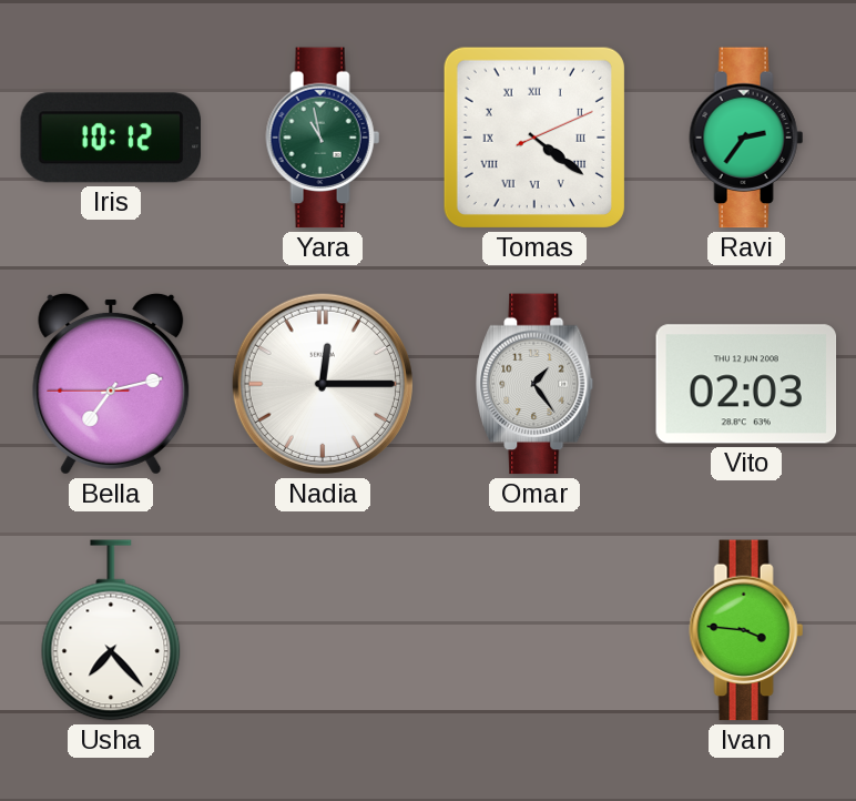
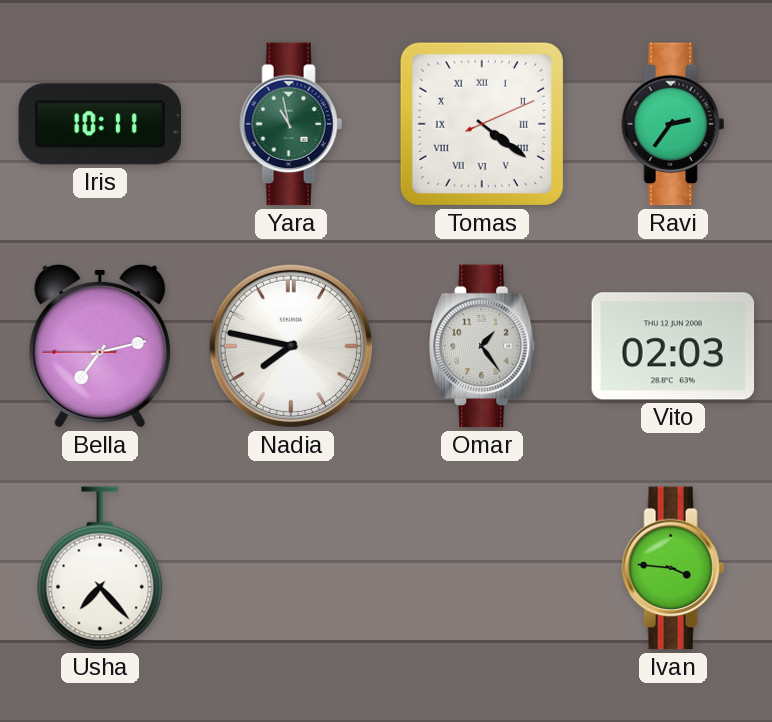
Iris: 10:12 -> 10:11 (100, 124)
Nadia: 12:15 -> 7:47 (291, 346)
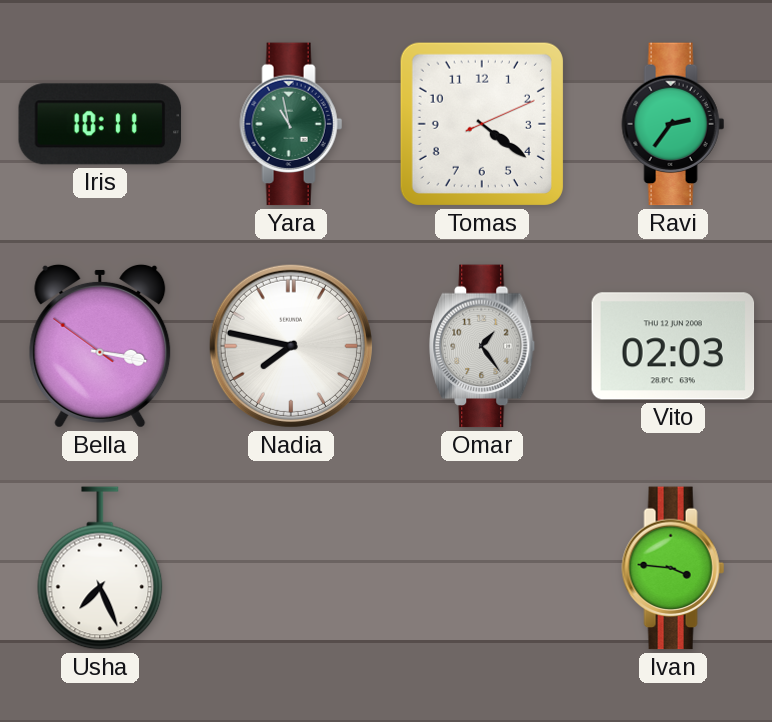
Tomas numerals: Roman -> Arabic (482, 124)
Bella: 7:12 -> 3:16 (100, 346)
Usha: 7:23 -> 7:26 (100, 568)
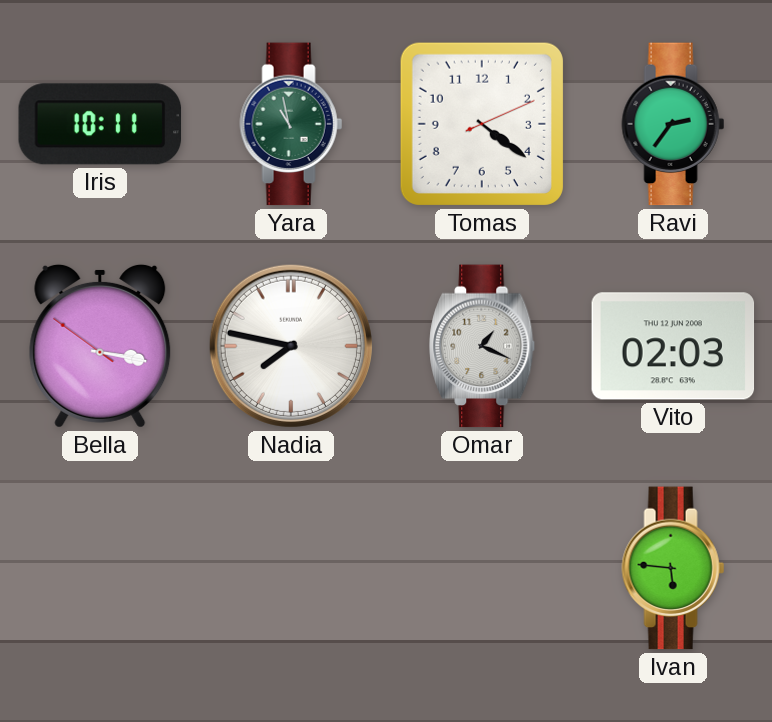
Omar: 1:24 -> 1:19 (483, 346)
Usha: 7:26 -> none (100, 568)
Ivan: 3:46 -> 5:46 (673, 568)
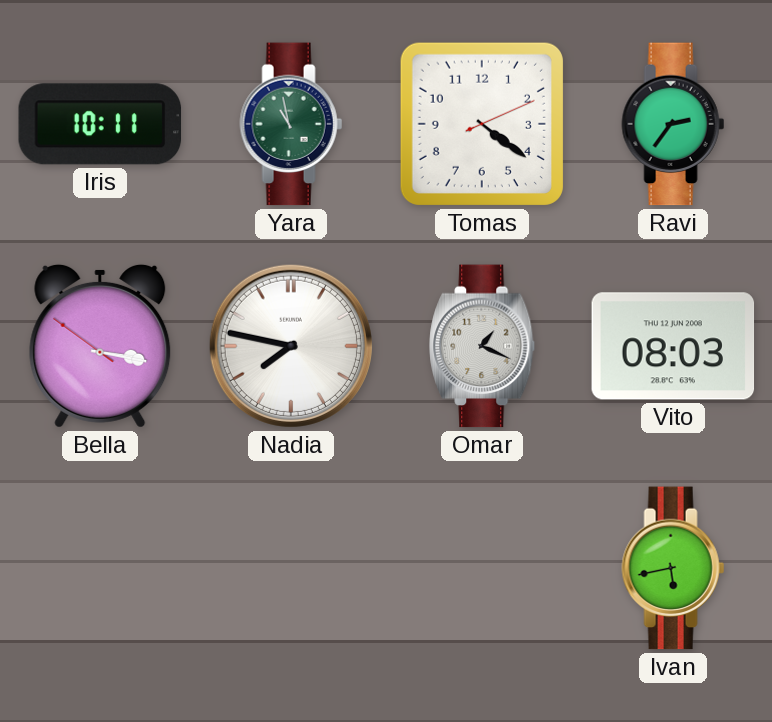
Vito: 02:03 -> 08:03 (673, 346)
Ivan: 5:46 -> 5:43 (673, 568)
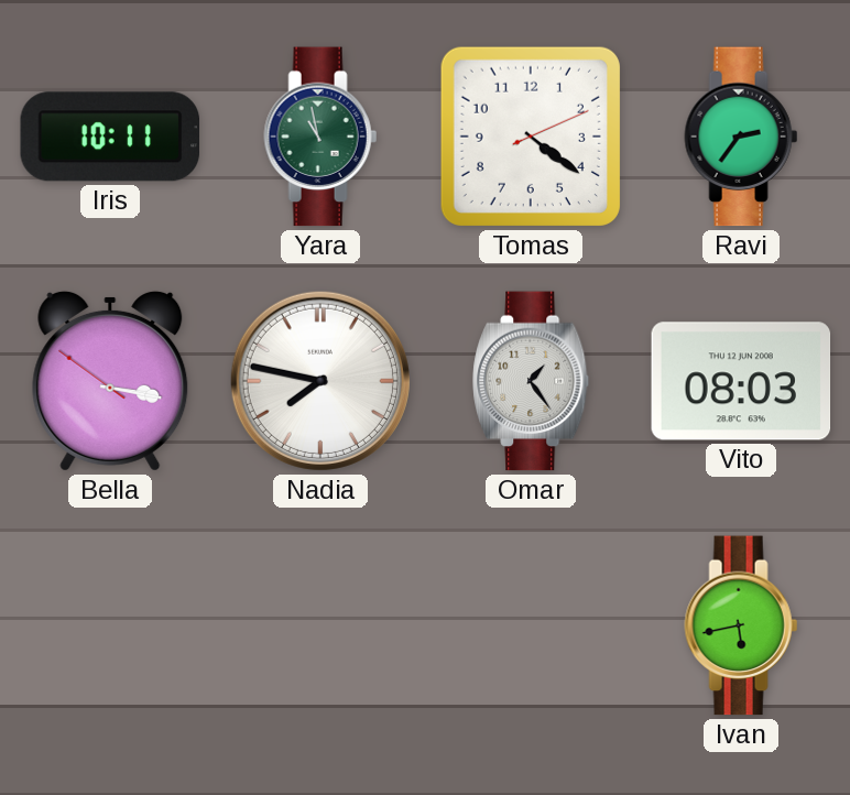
Omar: 1:19 -> 1:24 (532, 381)
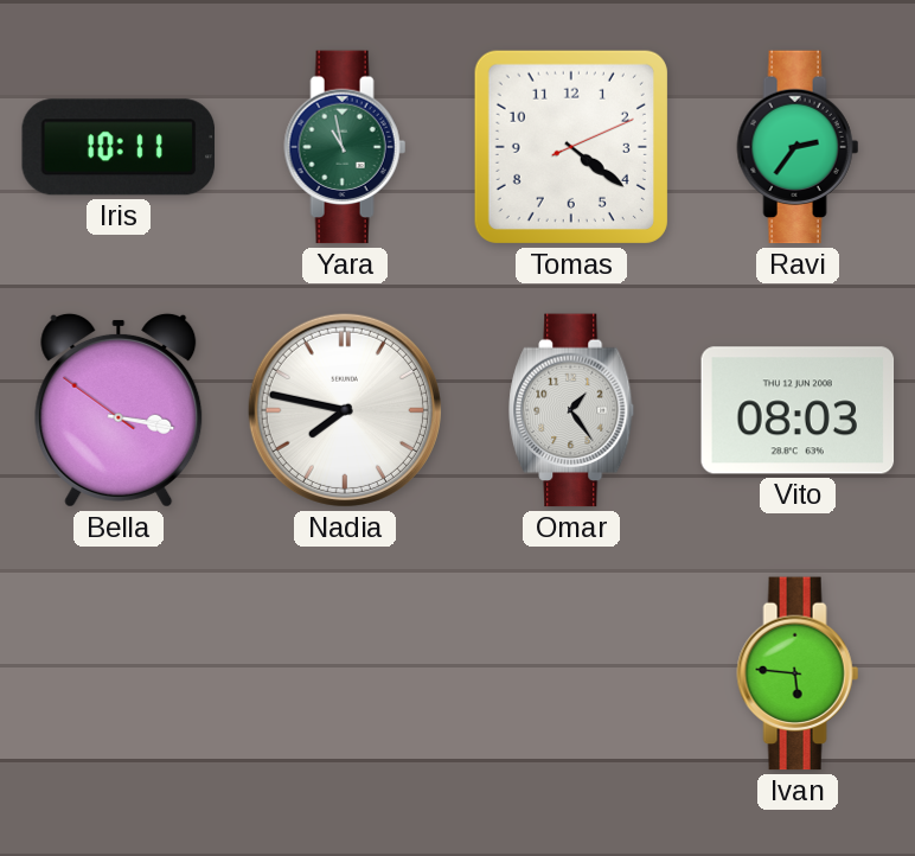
Ivan: 5:43 -> 5:46 (798, 673)
